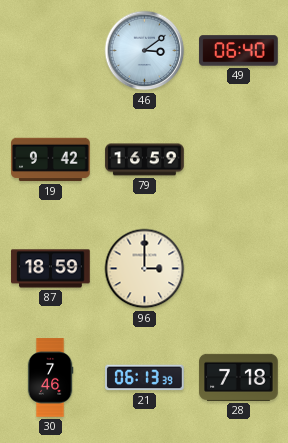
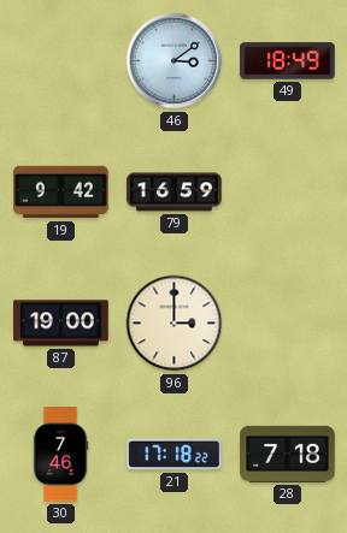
49: 06:40 -> 18:49 (288, 61)
87: 18:59 -> 19:00 (61, 324)
21: 06:13 -> 17:18 (175, 455)
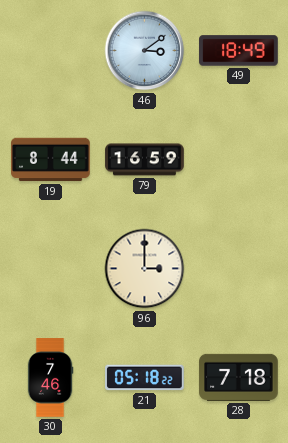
19: 9:42 -> 8:44 (51, 160)
87: 19:00 -> none (61, 324)
21: 17:18 -> 05:18 (145, 378)
